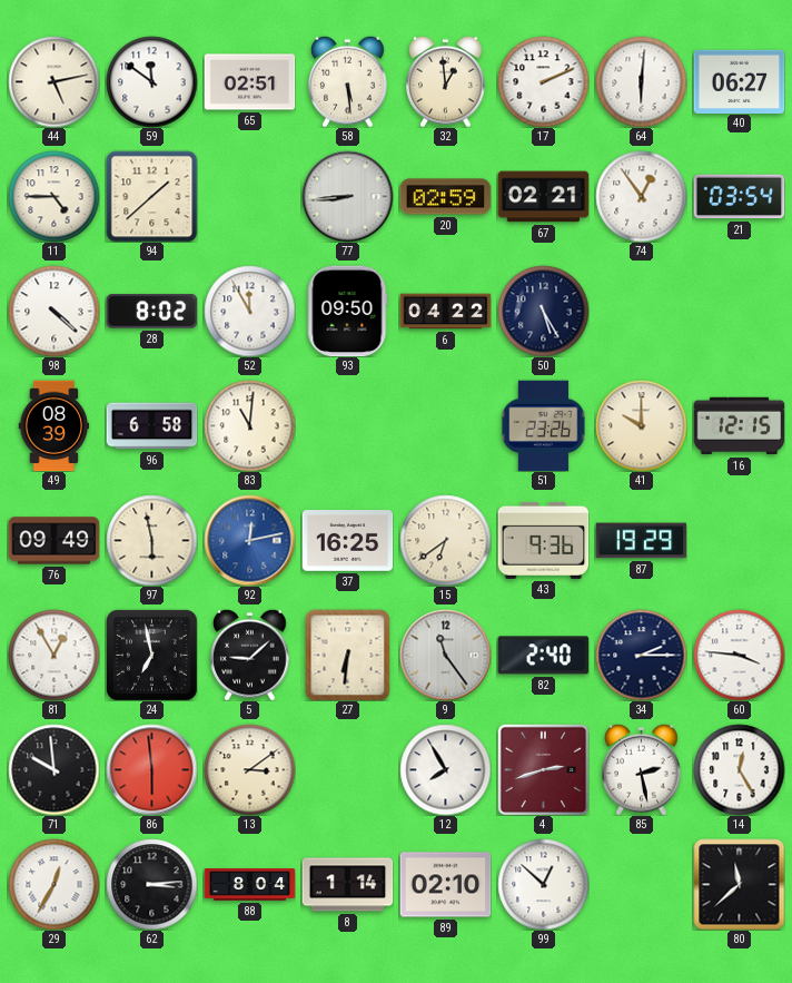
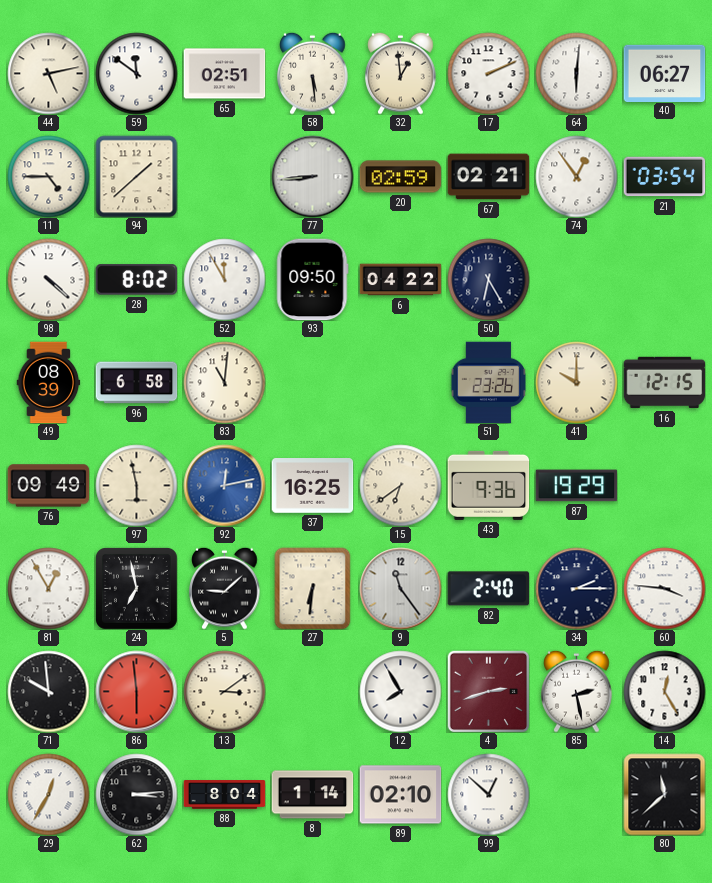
50: 5:25 -> 6:25 (488, 279)
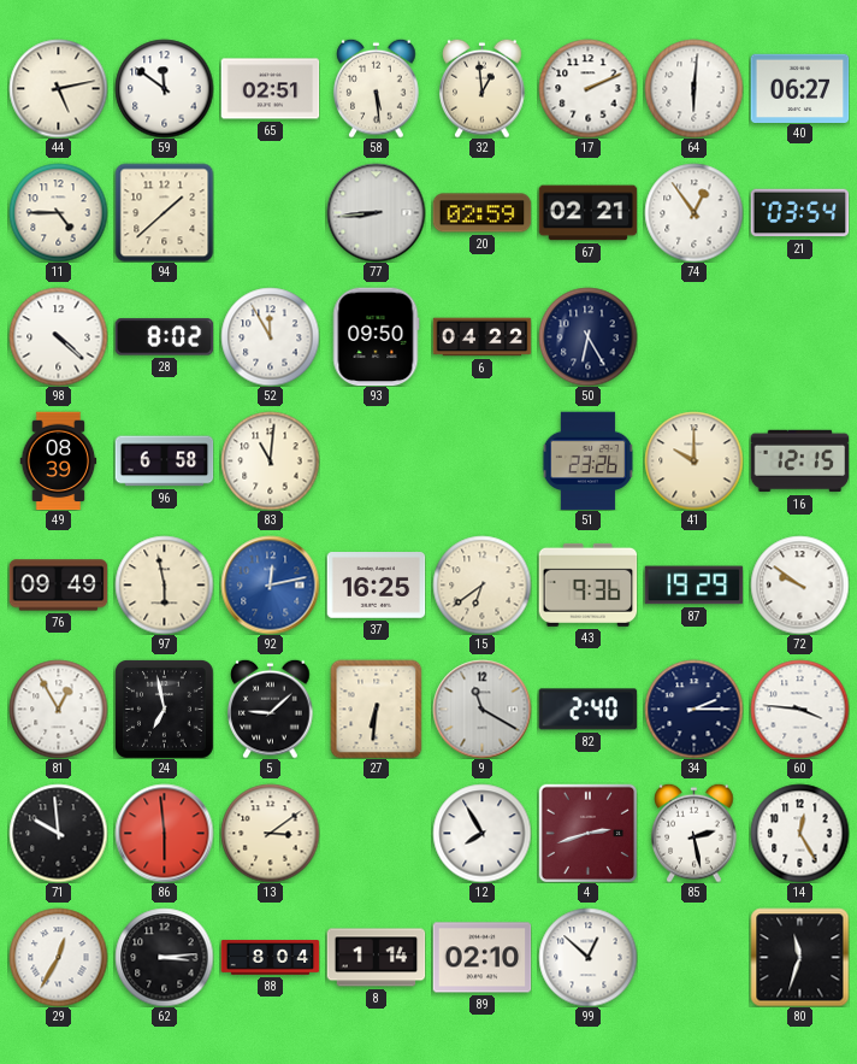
72: none -> 9:51 (799, 584)
9: 11:24 -> 11:20 (481, 709)
80: 11:38 -> 11:33 (799, 957)
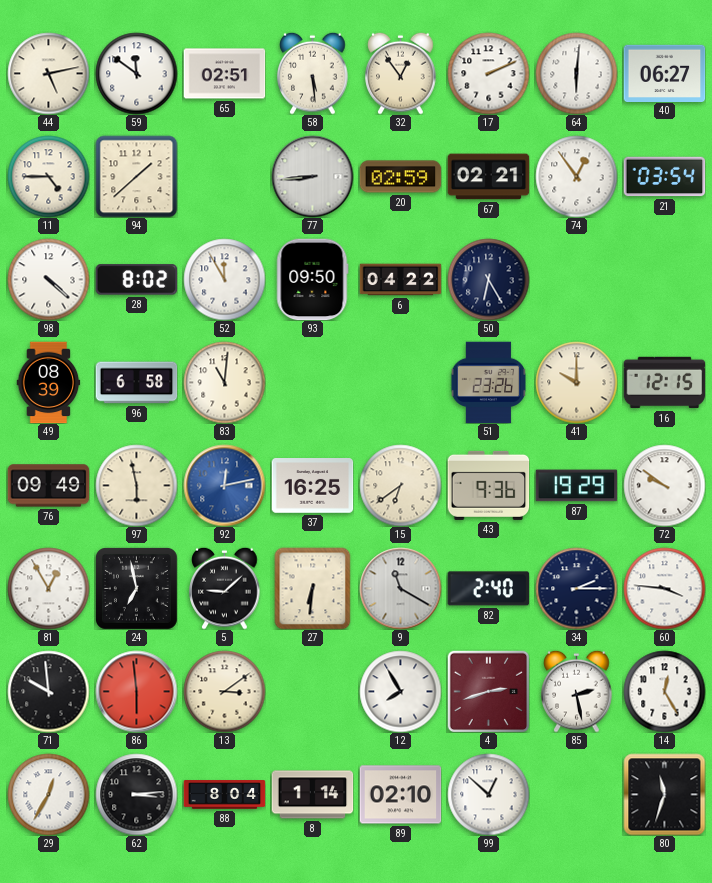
32: 12:59 -> 12:54 (401, 73)
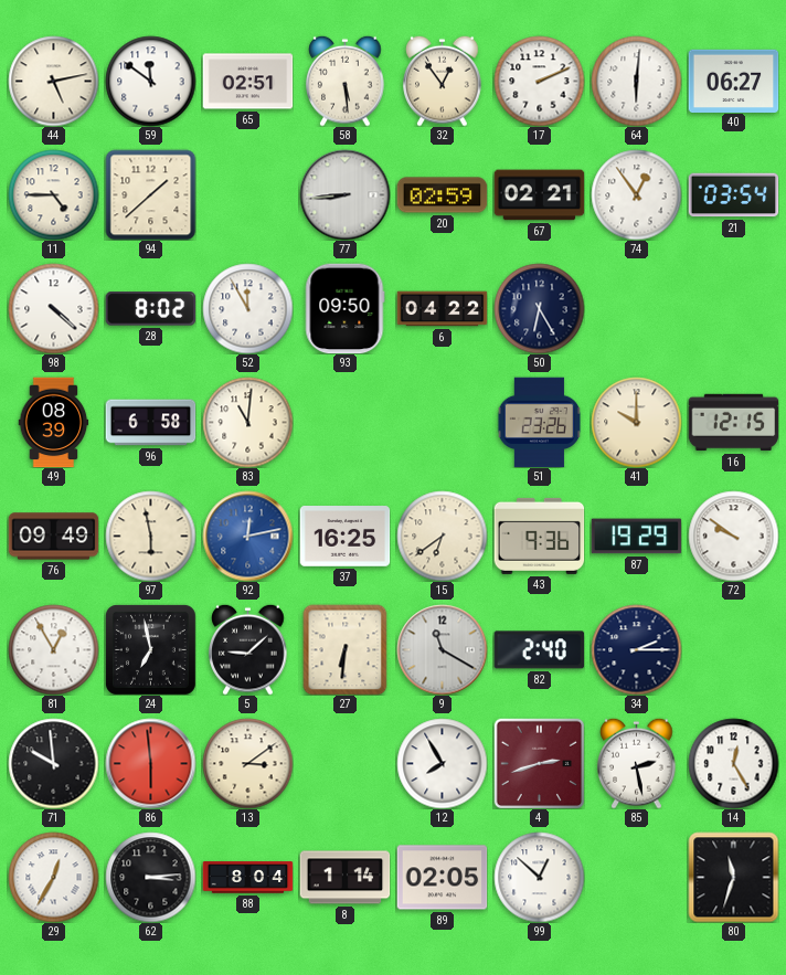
60: 3:46 -> none (664, 588)
89: 02:10 -> 02:05 (442, 878)
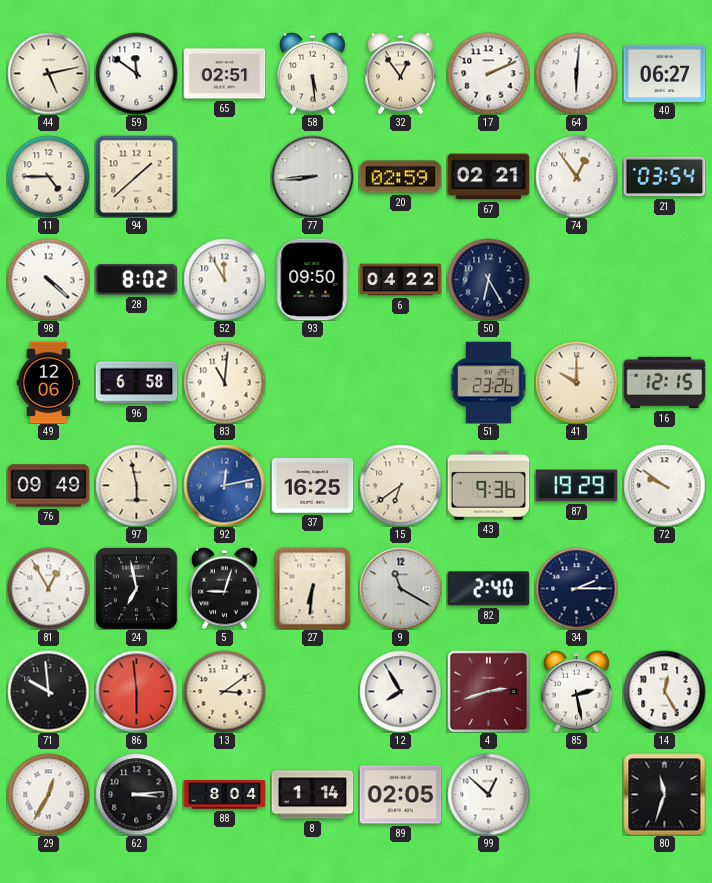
49: 08:39 -> 12:06 (49, 382)
5: 9:08 -> 9:03 (225, 588)
